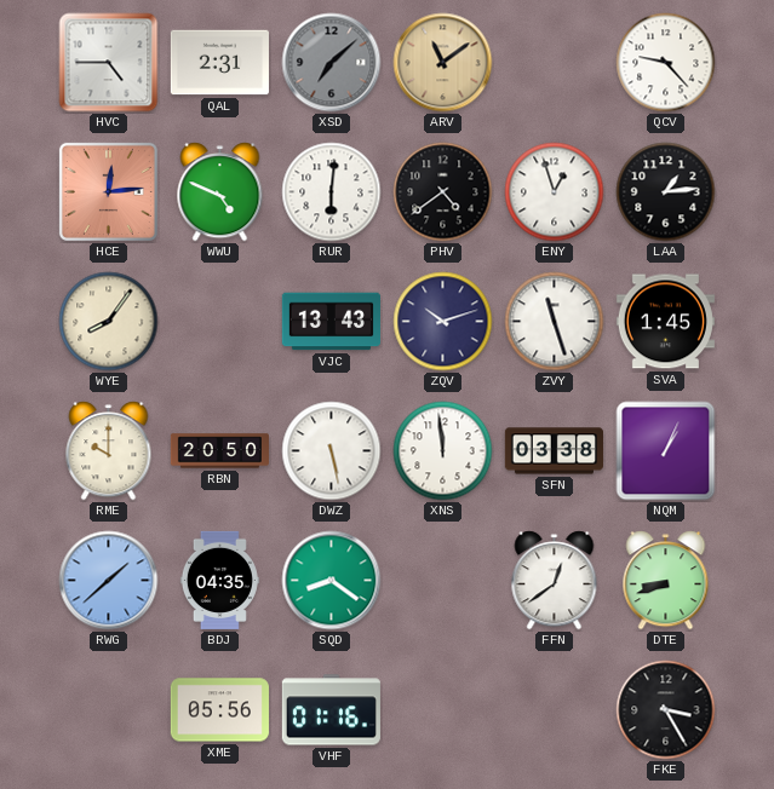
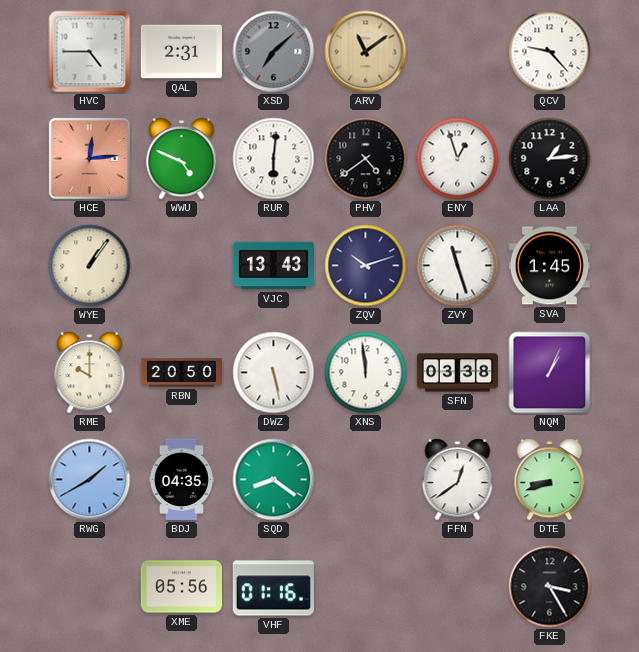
WYE: 8:06 -> 1:06 (90, 266)
RWG: 1:38 -> 1:40 (90, 480)
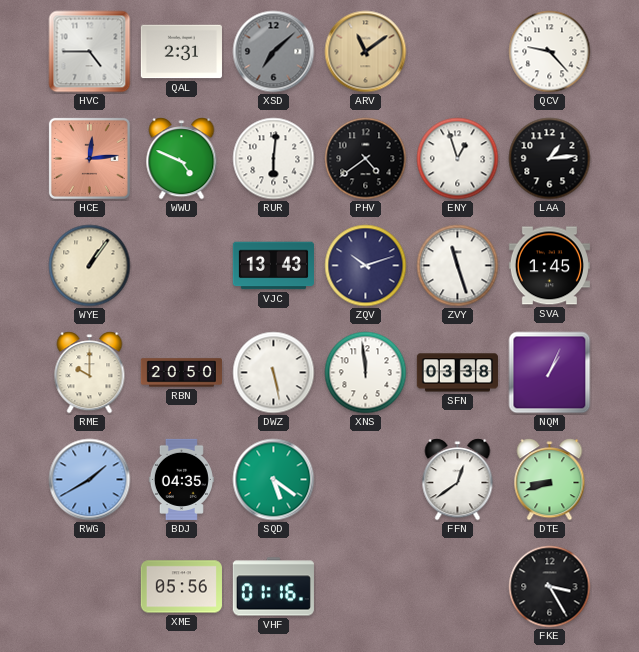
SQD: 8:21 -> 5:21 (274, 480)
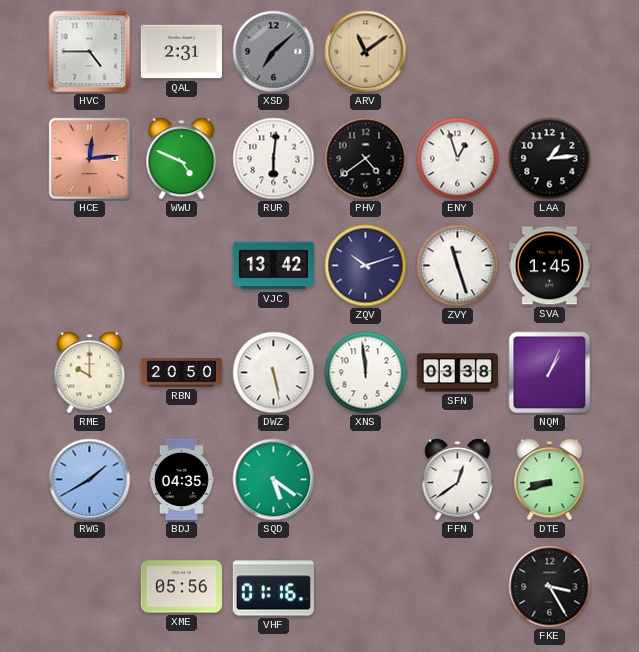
QCV: 9:23 -> none (550, 52)
WYE: 1:06 -> none (90, 266)
VJC: 13:43 -> 13:42 (273, 266)
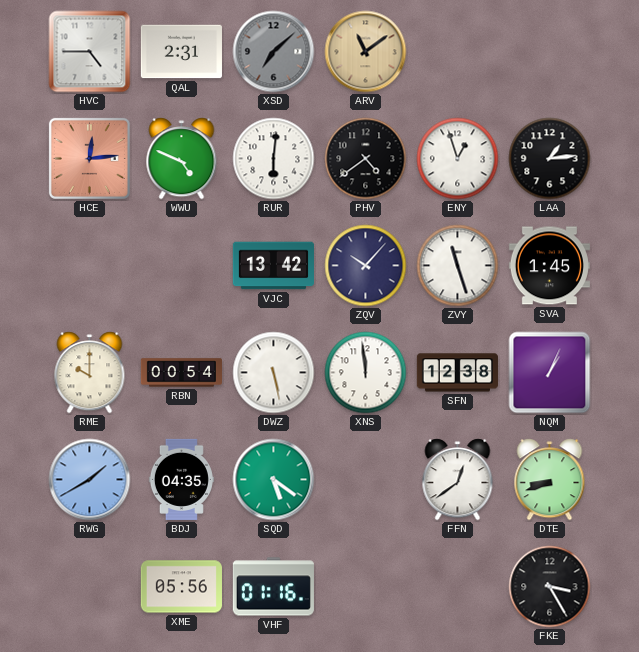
ZQV: 10:12 -> 10:07 (366, 266)
RBN: 20:50 -> 00:54 (181, 373)
SFN: 03:38 -> 12:38 (457, 373)
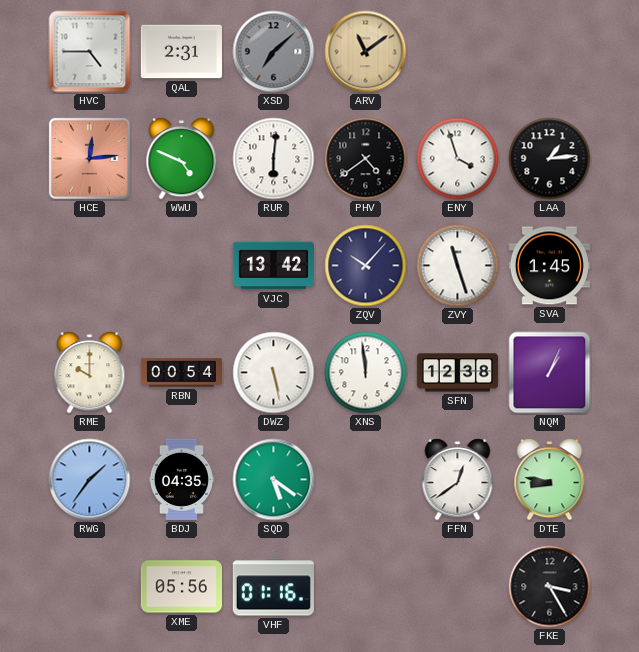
ENY: 12:57 -> 3:57 (458, 159)
RWG: 1:40 -> 1:36 (90, 480)
DTE: 8:42 -> 8:47 (550, 480)
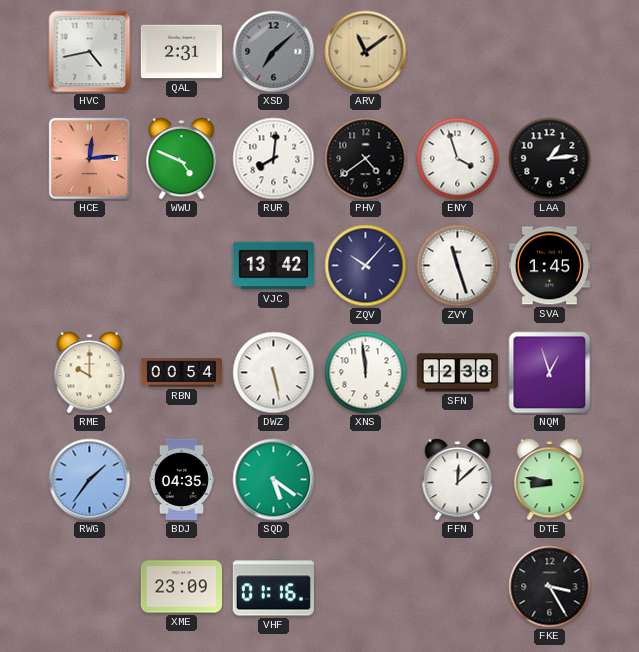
HVC: 4:45 -> 4:43 (90, 52)
RUR: 6:01 -> 8:01 (274, 159)
NQM: 1:04 -> 12:57 (550, 373)
FFN: 12:39 -> 12:08 (458, 480)
XME: 05:56 -> 23:09 (181, 587)
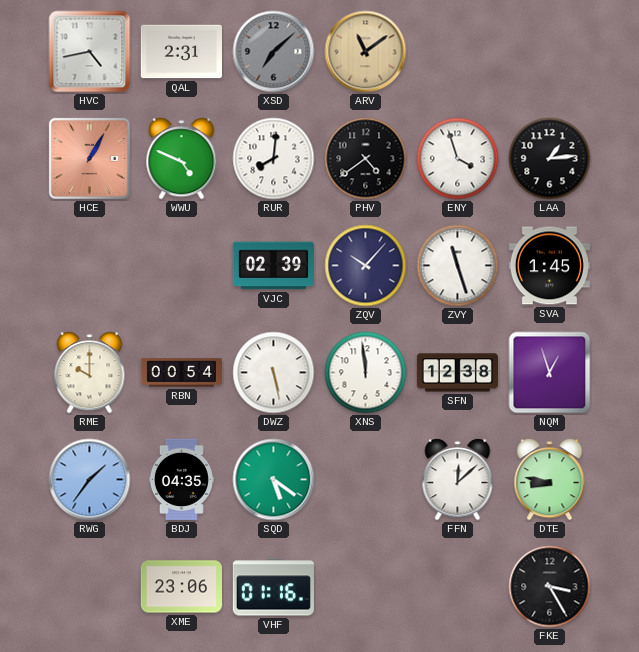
HCE: 12:14 -> 1:05 (89, 158)
VJC: 13:42 -> 02:39 (273, 266)
XME: 23:09 -> 23:06 (181, 587)
